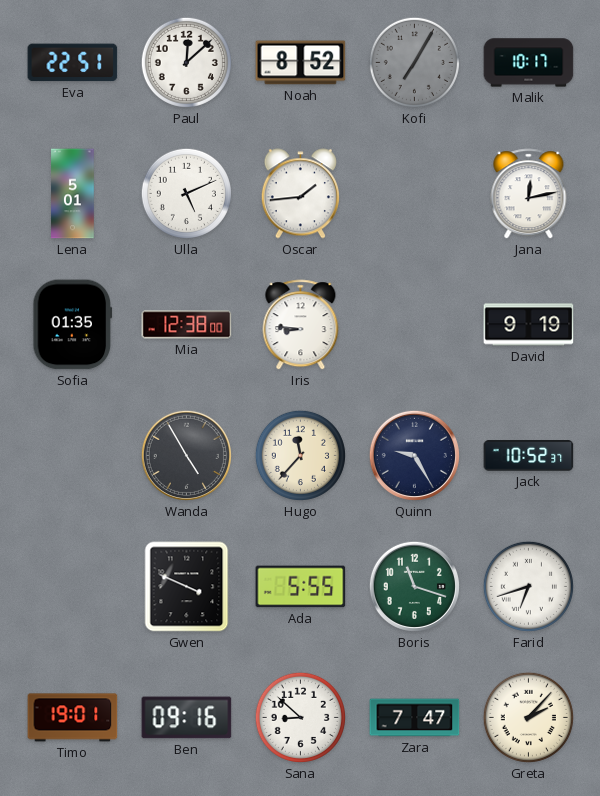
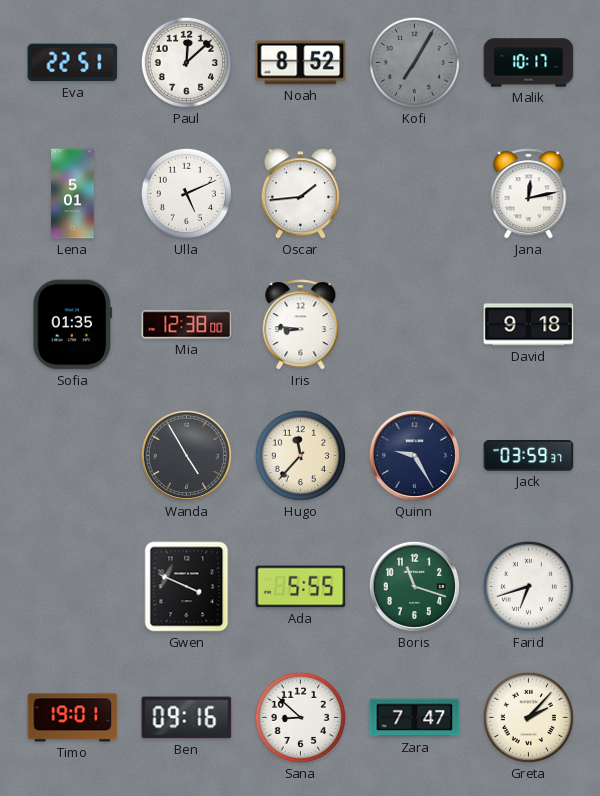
David: 9:19 -> 9:18 (529, 325)
Jack: 10:52 -> 03:59 (529, 456)
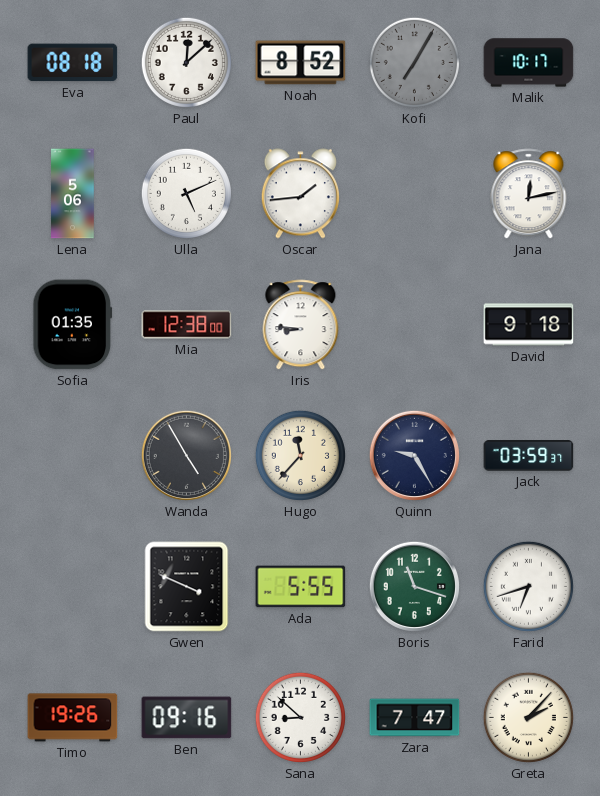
Eva: 22:51 -> 08:18 (73, 63)
Lena: 5:01 -> 5:06 (73, 194)
Timo: 19:01 -> 19:26 (73, 718)
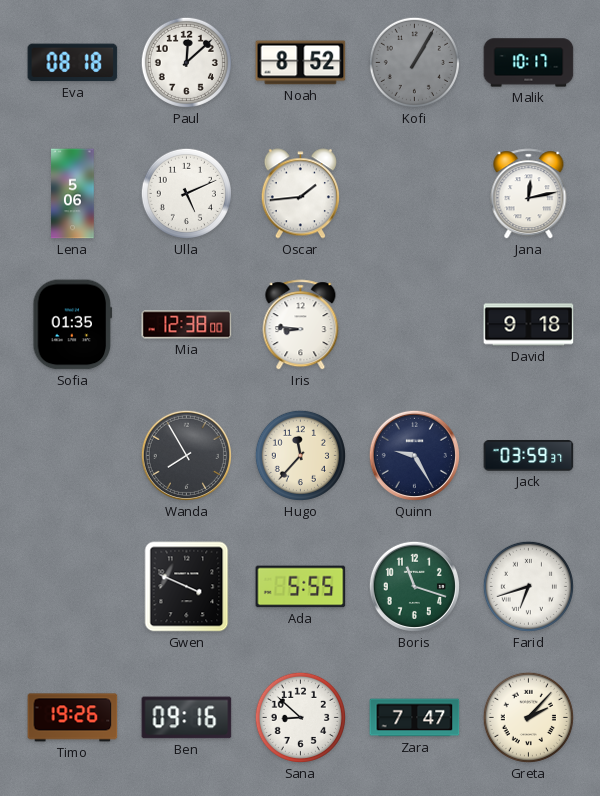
Kofi: 7:05 -> 1:05 (414, 62)
Wanda: 4:55 -> 7:55 (186, 455)
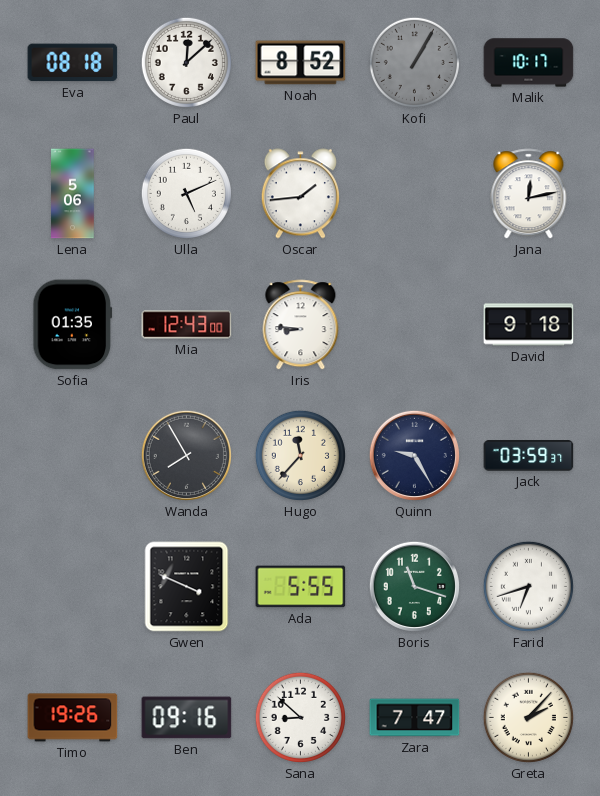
Mia: 12:38 -> 12:43 (187, 325)
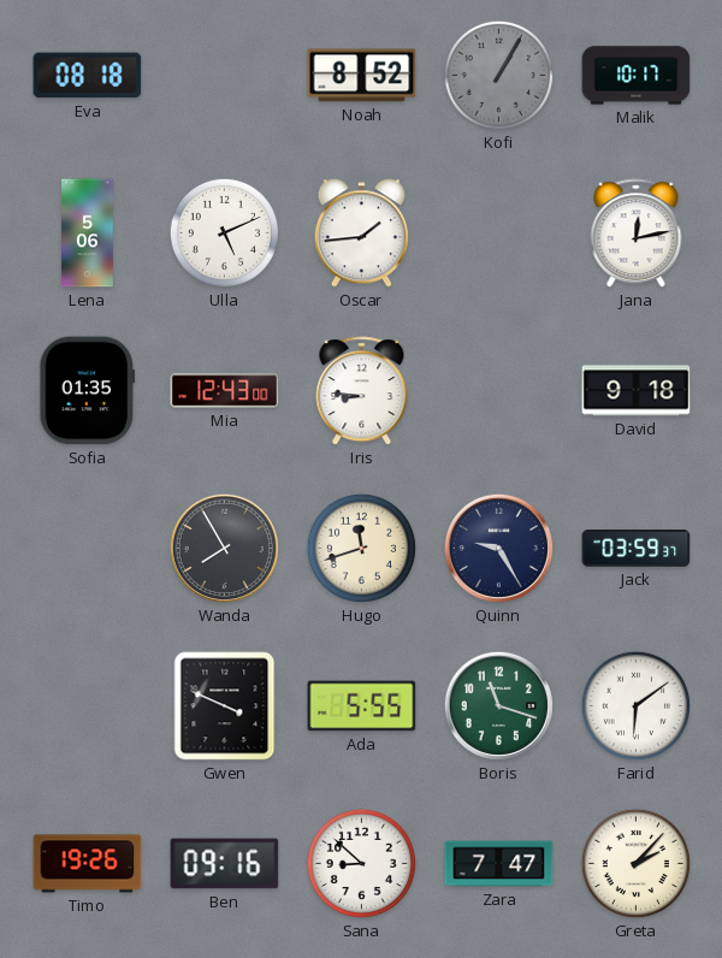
Paul: 12:08 -> none (186, 62)
Hugo: 11:37 -> 11:42 (361, 548)
Farid: 6:42 -> 6:09 (635, 705)
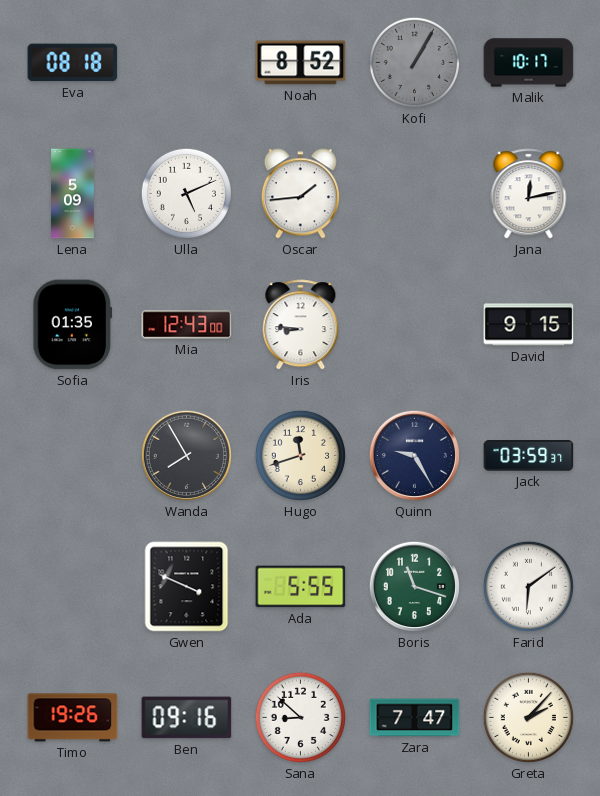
Lena: 5:06 -> 5:09 (73, 194)
David: 9:18 -> 9:15 (529, 325)
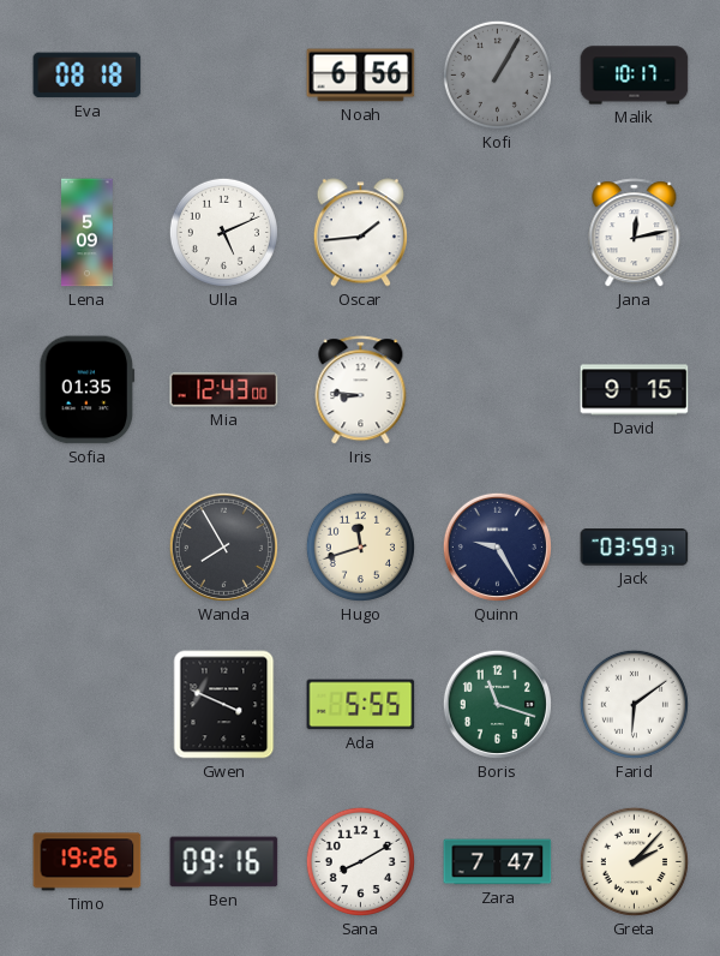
Noah: 8:52 -> 6:56 (361, 76)
Sana: 8:52 -> 8:10 (360, 861)
